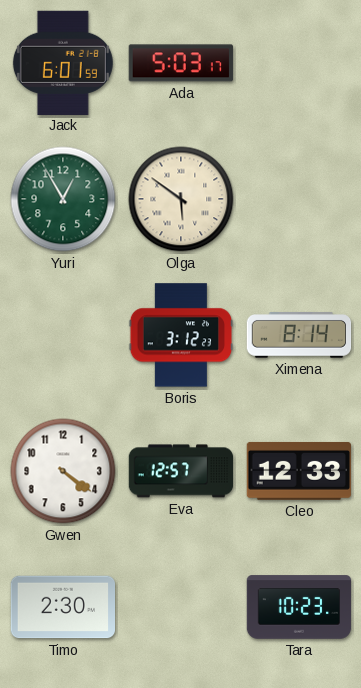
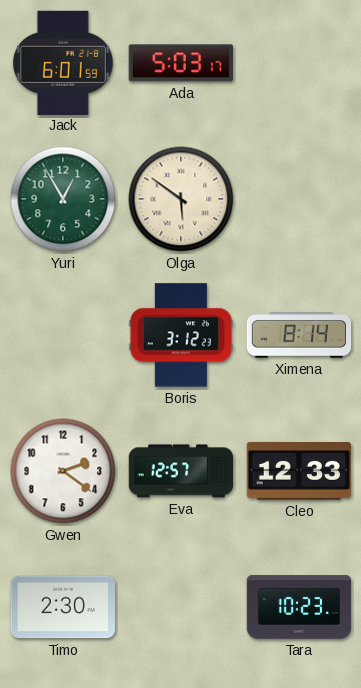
Gwen: 4:21 -> 2:21 (63, 471)
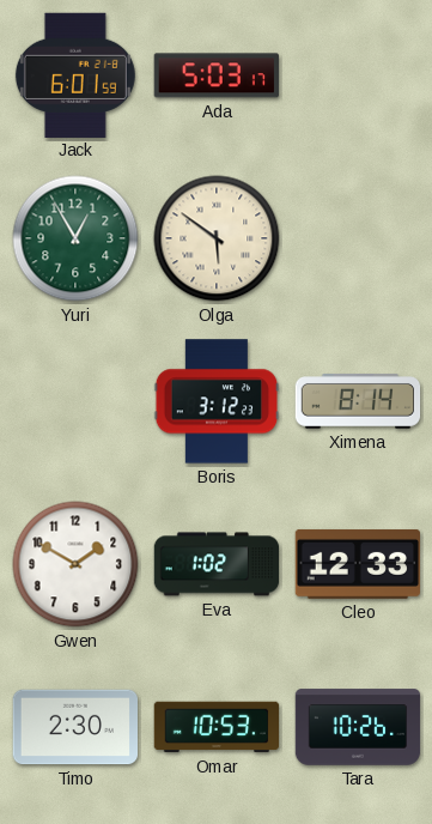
Gwen: 2:21 -> 1:50 (75, 564)
Eva: 12:57 -> 1:02 (217, 564)
Omar: none -> 10:53 (217, 727)
Tara: 10:23 -> 10:26 (358, 727)
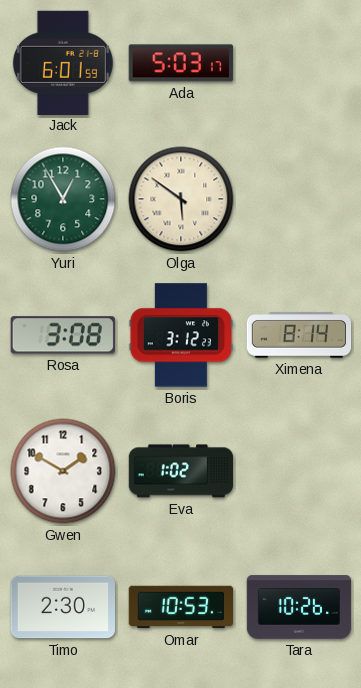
Rosa: none -> 3:08 (63, 335)
Cleo: 12:33 -> none (357, 564)
